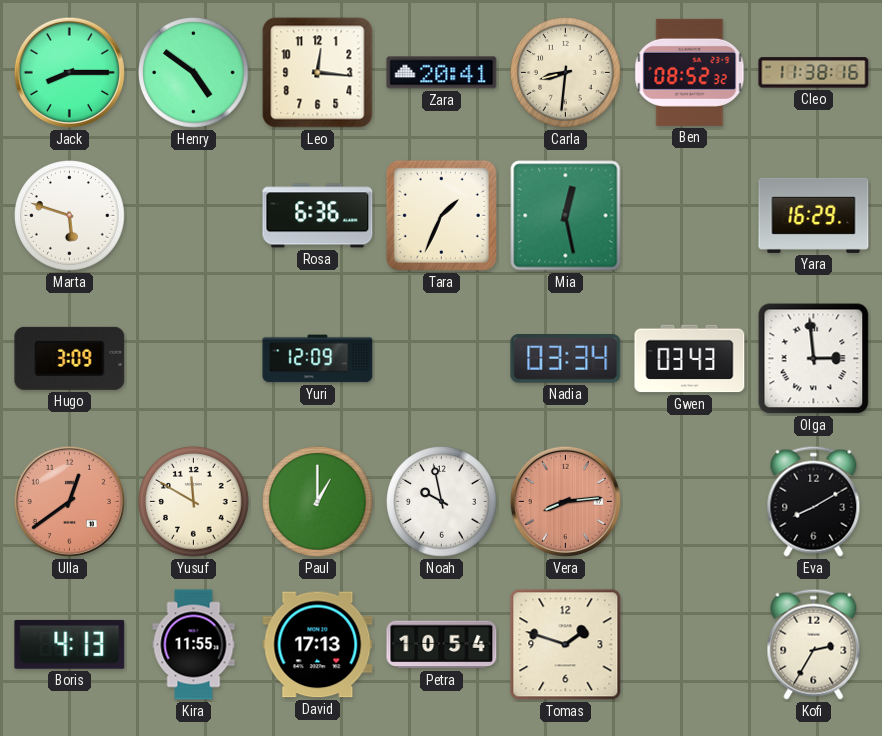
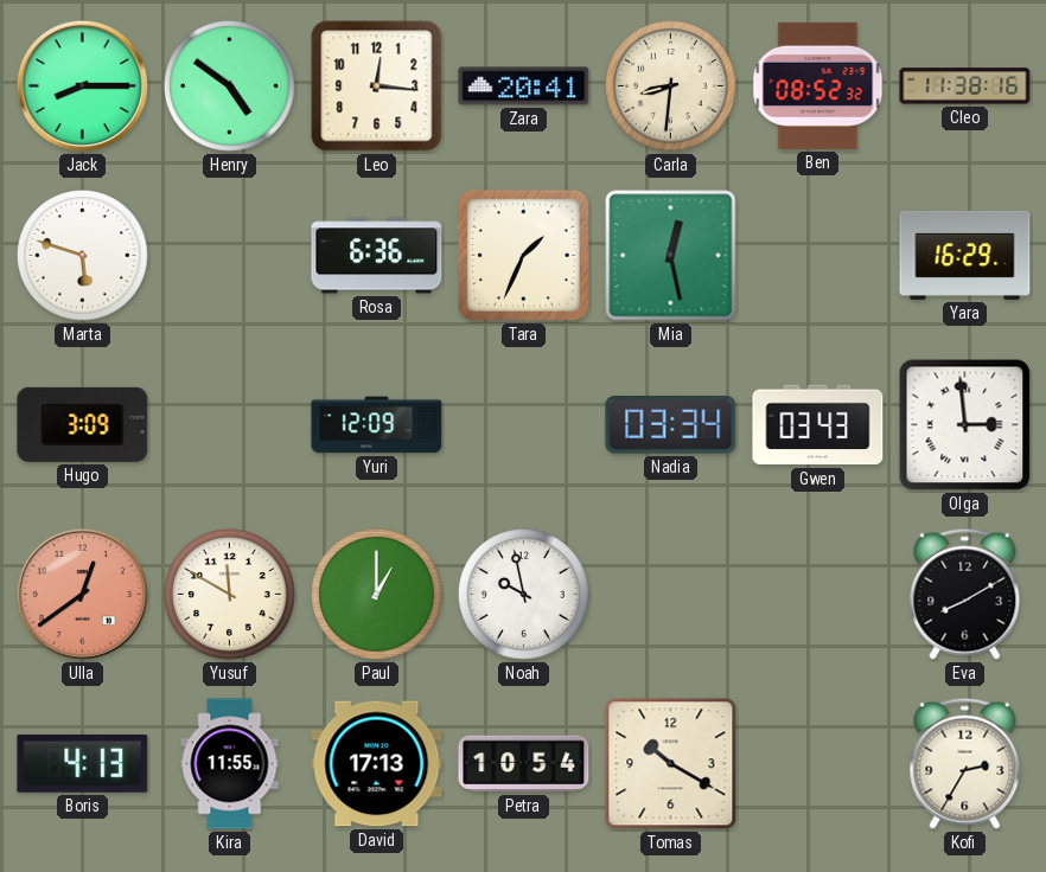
Vera: 8:14 -> none (565, 501)
Tomas: 1:48 -> 10:20 (671, 764)
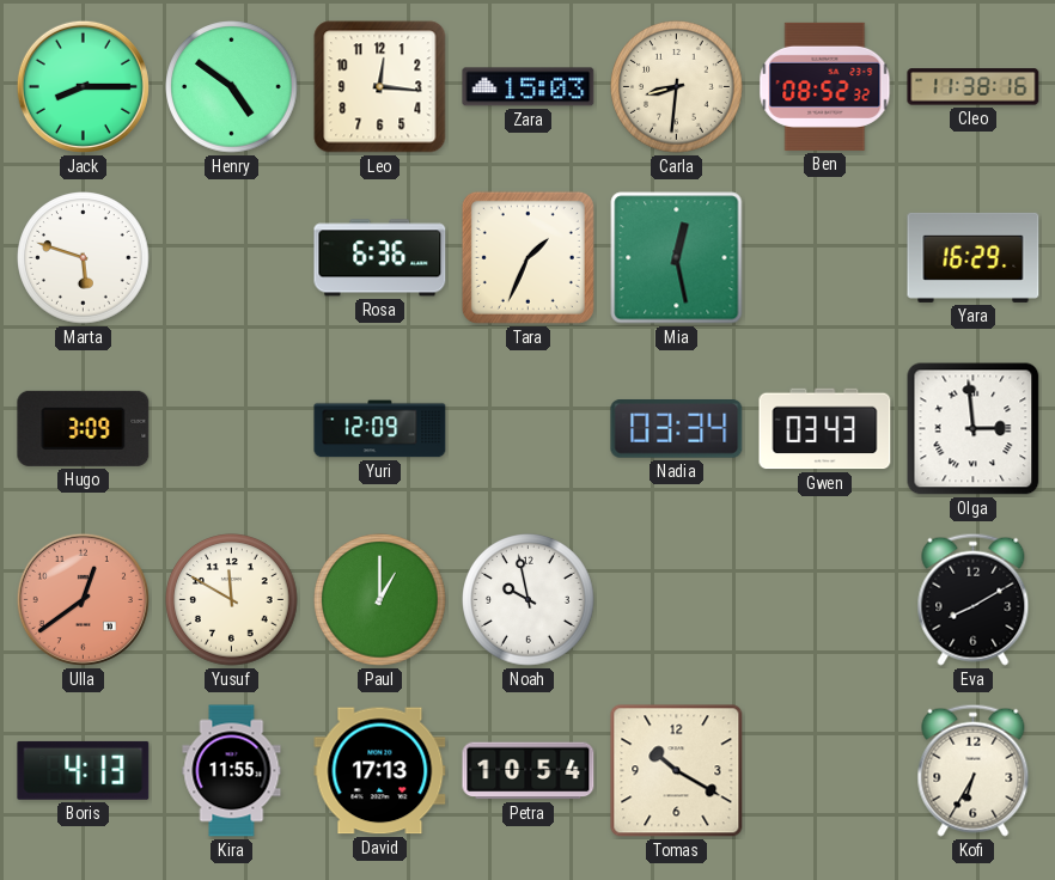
Zara: 20:41 -> 15:03 (529, 87)
Kofi: 2:35 -> 6:35 (974, 770)
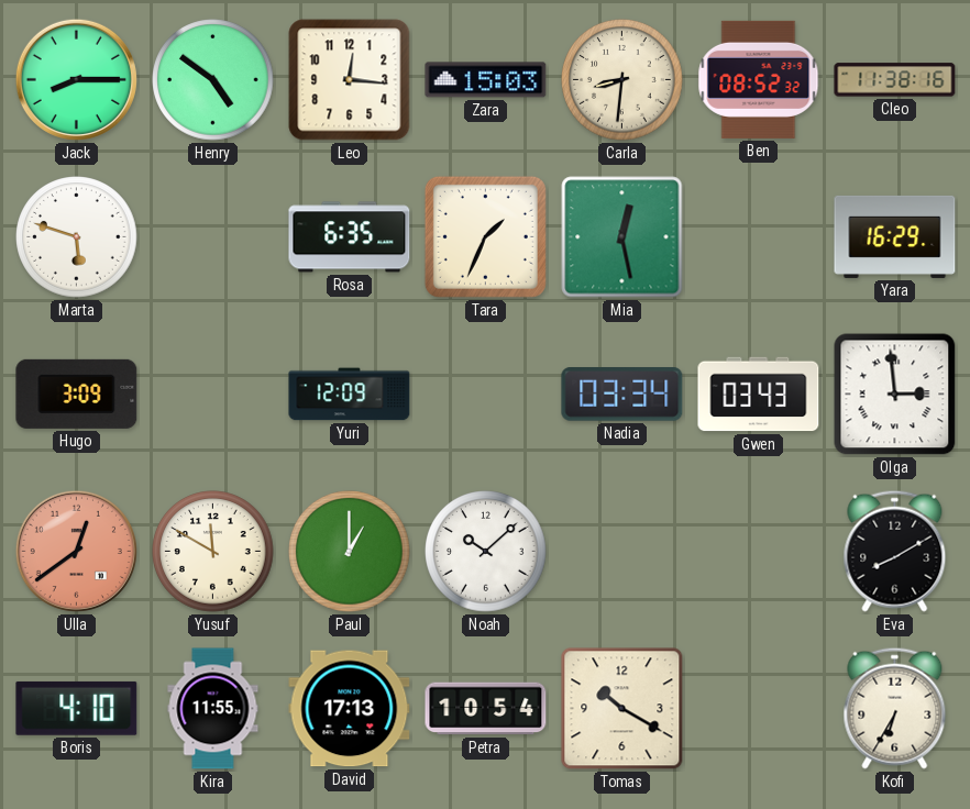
Rosa: 6:36 -> 6:35 (350, 237)
Noah: 9:58 -> 10:08 (486, 552)
Boris: 4:13 -> 4:10 (77, 708)
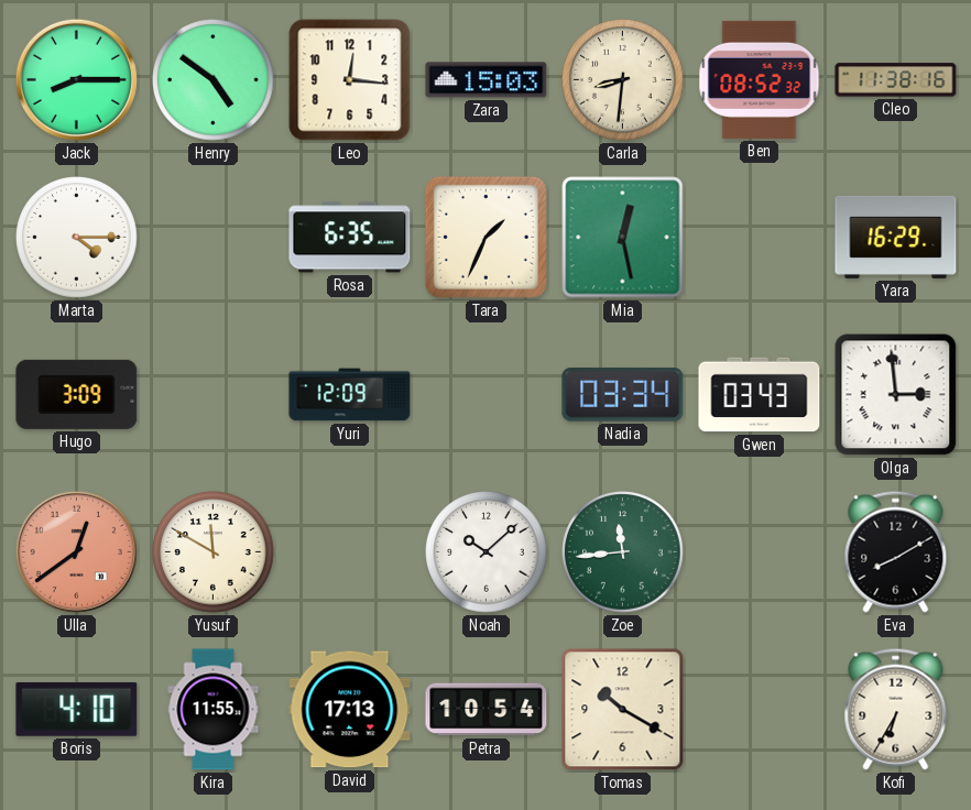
Marta: 5:48 -> 4:15 (77, 238)
Paul: 1:00 -> none (350, 552)
Zoe: none -> 11:44 (623, 552)
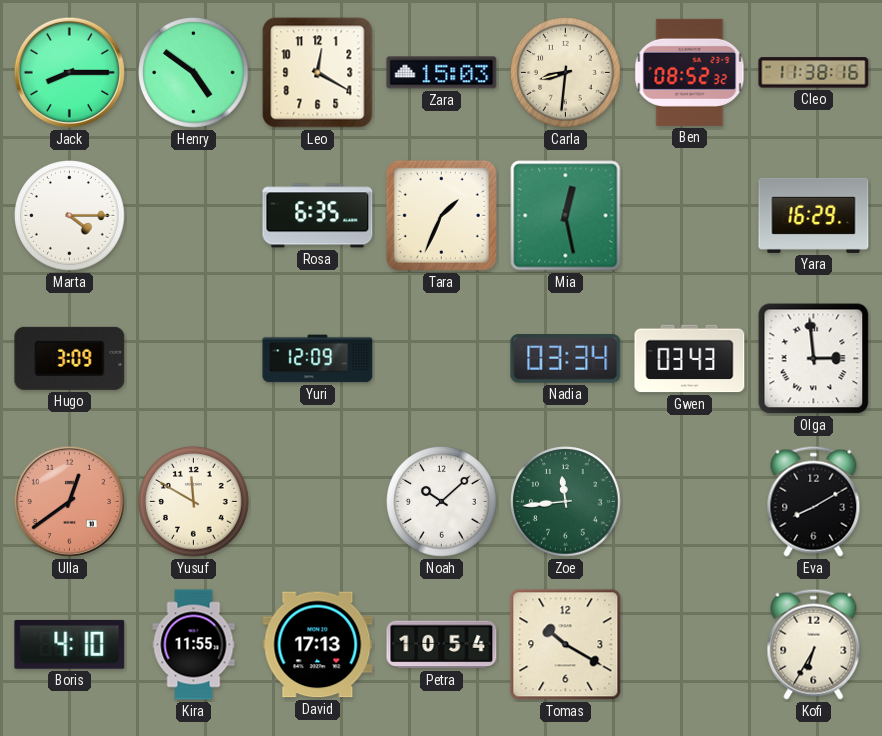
Leo: 12:16 -> 12:20 (318, 73)
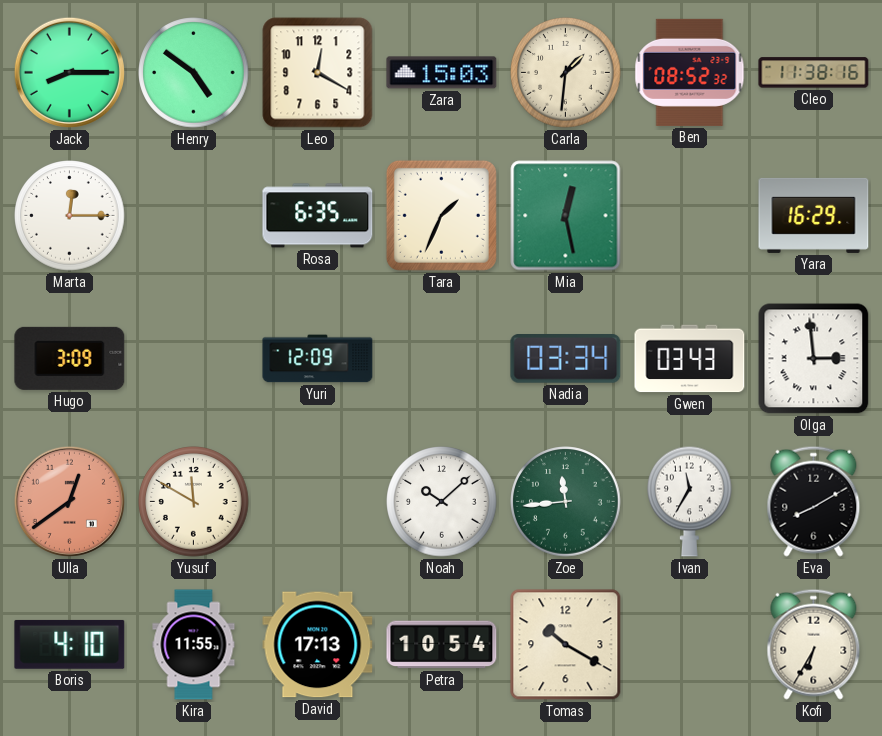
Carla: 8:31 -> 1:31 (566, 73)
Marta: 4:15 -> 12:15 (70, 216)
Ivan: none -> 11:35 (690, 501)
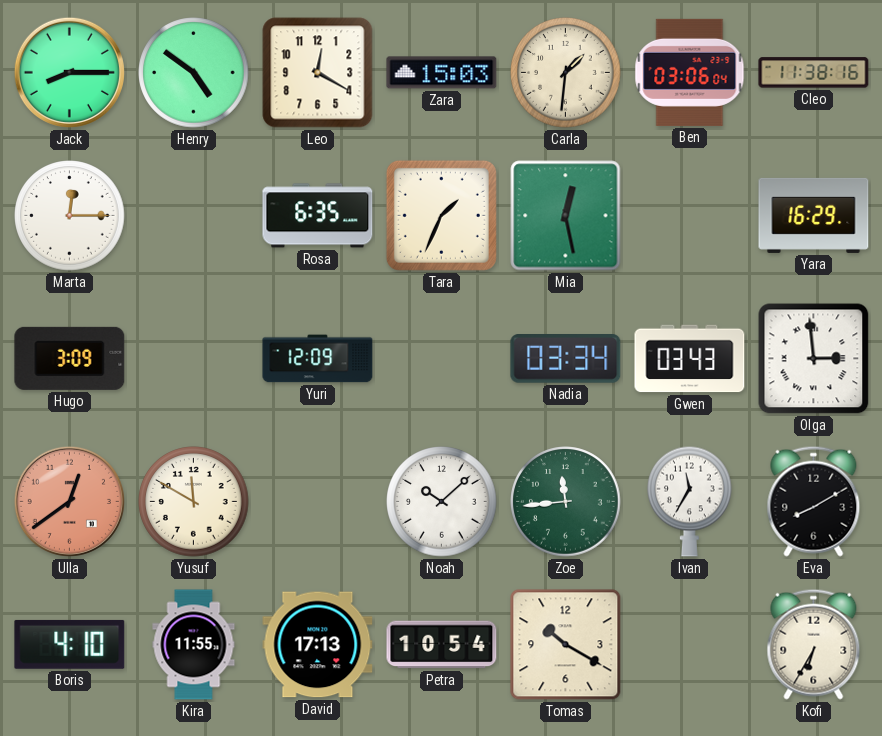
Ben: 08:52 -> 03:06 (690, 72)
